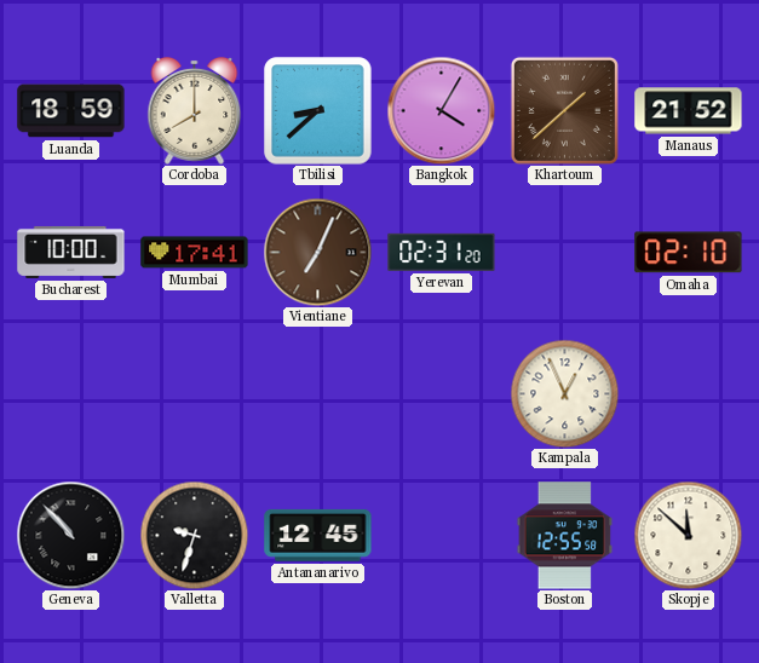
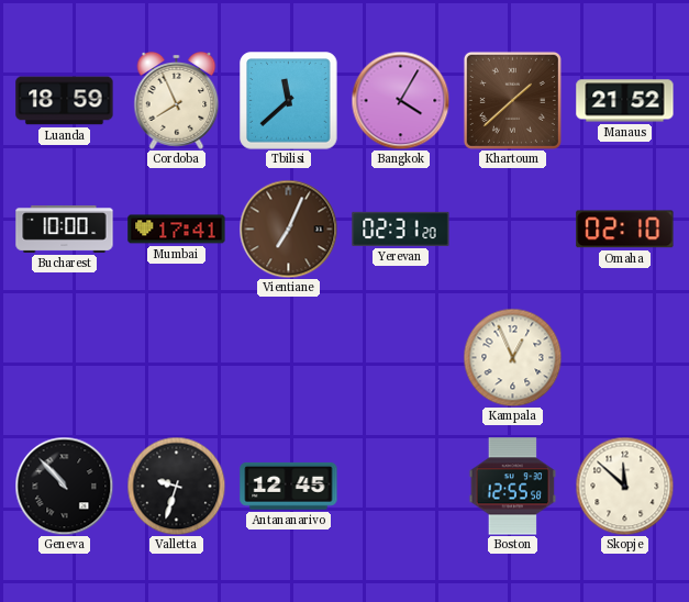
Cordoba: 8:00 -> 7:56 (177, 101)
Tbilisi: 8:38 -> 11:38 (289, 101)
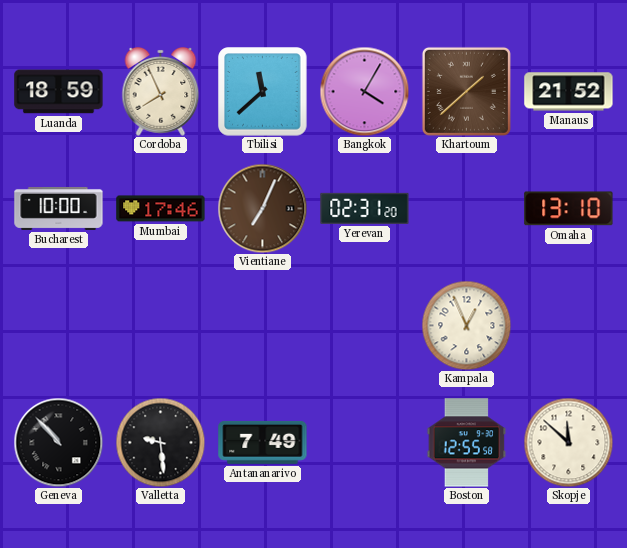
Mumbai: 17:41 -> 17:46 (161, 209)
Omaha: 02:10 -> 13:10 (569, 209)
Valletta: 9:33 -> 9:29 (160, 442)
Antananarivo: 12:45 -> 7:49 (263, 442)
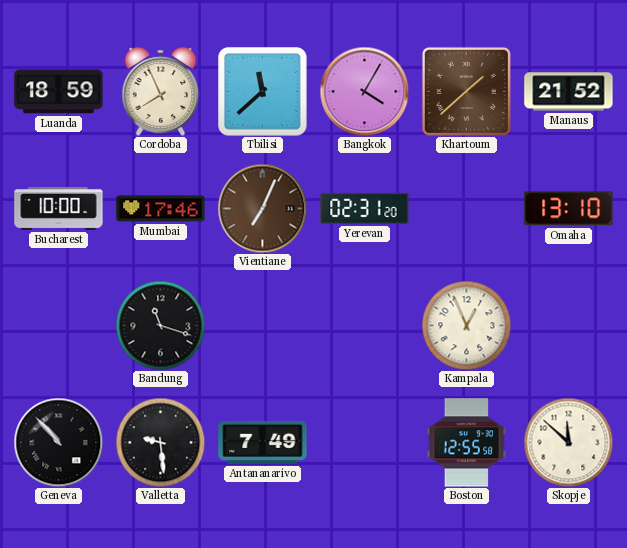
Bandung: none -> 11:18 (160, 325)
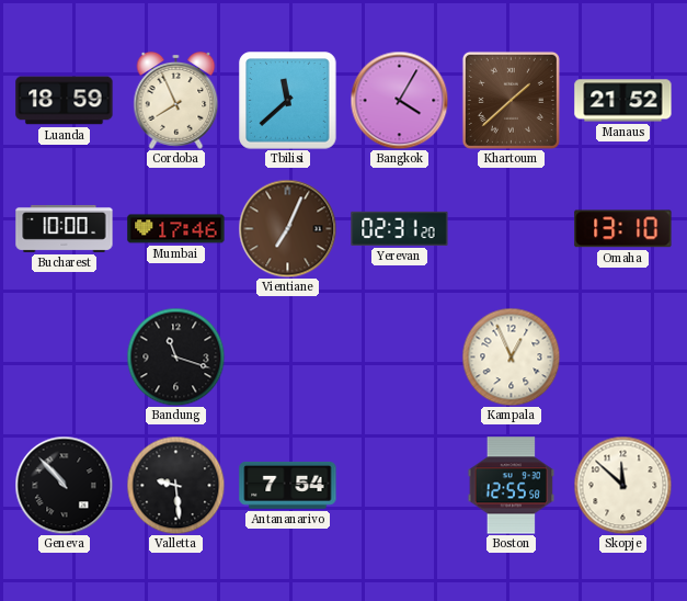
Antananarivo: 7:49 -> 7:54 (288, 485)
